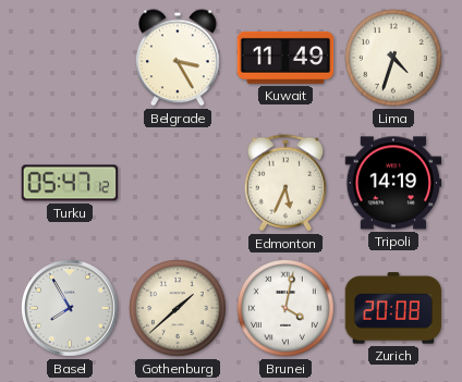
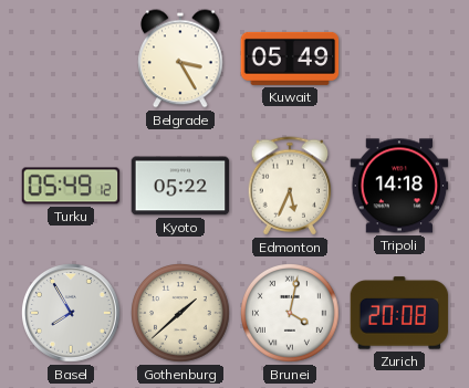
Kuwait: 11:49 -> 05:49 (290, 59)
Lima: 4:33 -> none (394, 59)
Turku: 05:47 -> 05:49 (71, 186)
Kyoto: none -> 05:22 (180, 186)
Tripoli: 14:19 -> 14:18 (399, 186)
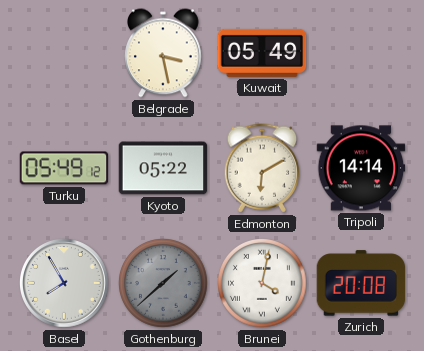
Belgrade: 3:25 -> 3:28 (164, 53)
Edmonton: 5:34 -> 6:10 (262, 168)
Tripoli: 14:18 -> 14:14 (361, 168)
Gothenburg dial: cream -> grey (164, 284)
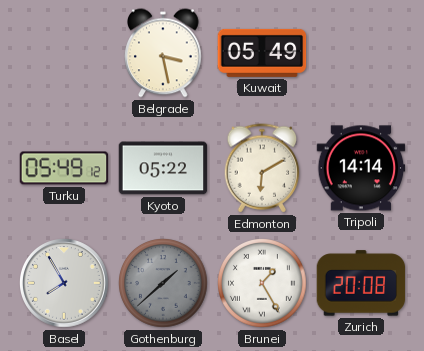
Brunei: 4:02 -> 1:25 (263, 284)
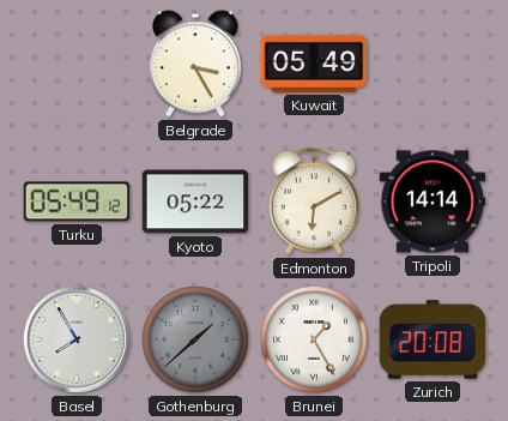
Belgrade: 3:28 -> 3:25 (196, 64)
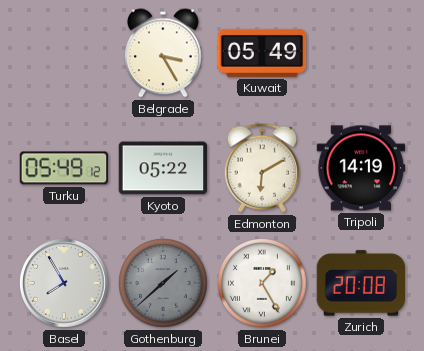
Tripoli: 14:14 -> 14:19 (361, 168)
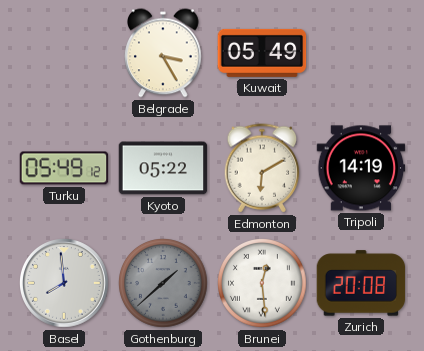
Basel: 7:55 -> 7:59 (65, 284)
Brunei: 1:25 -> 12:29 (263, 284)
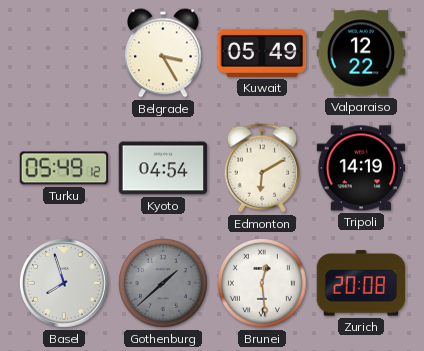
Valparaiso: none -> 12:22 (361, 53)
Kyoto: 05:22 -> 04:54 (163, 168)
Basel: 7:59 -> 7:57 (65, 284)
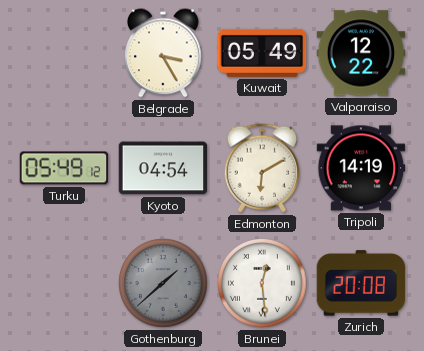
Basel: 7:57 -> none (65, 284)
